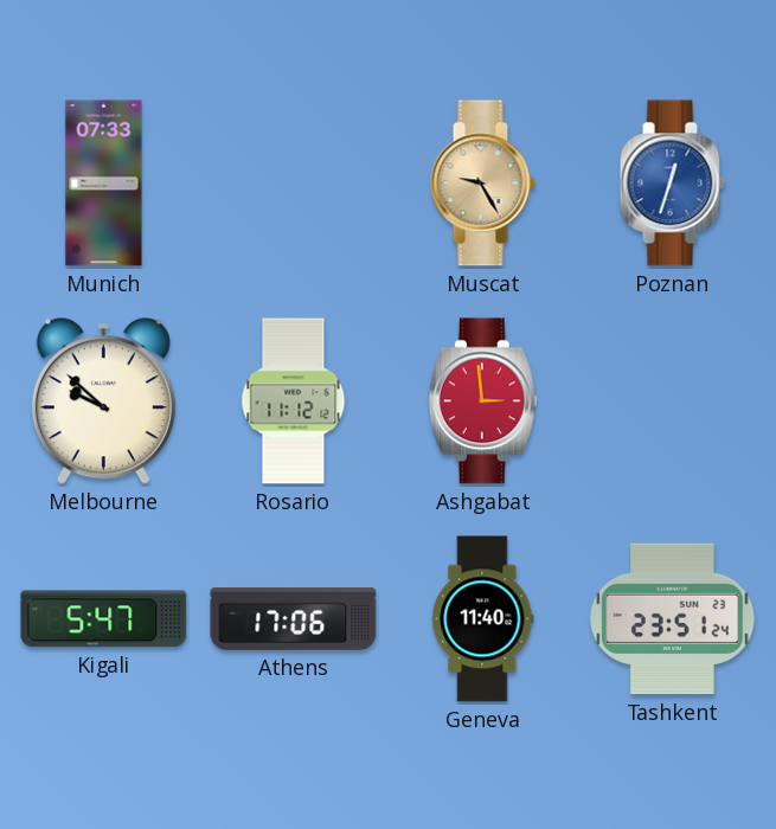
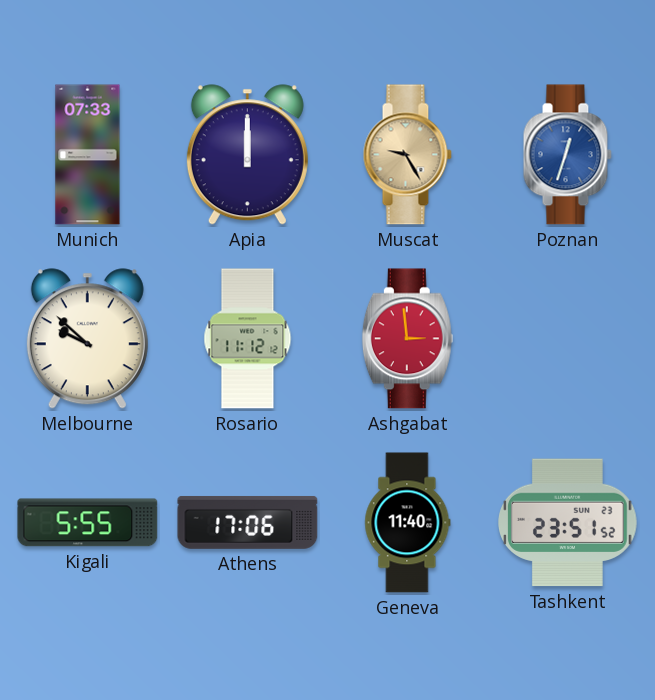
Apia: none -> 12:00 (247, 155)
Kigali: 5:47 -> 5:55 (88, 523)
Tashkent: 23:51:24 -> 23:51:52 (568, 523)
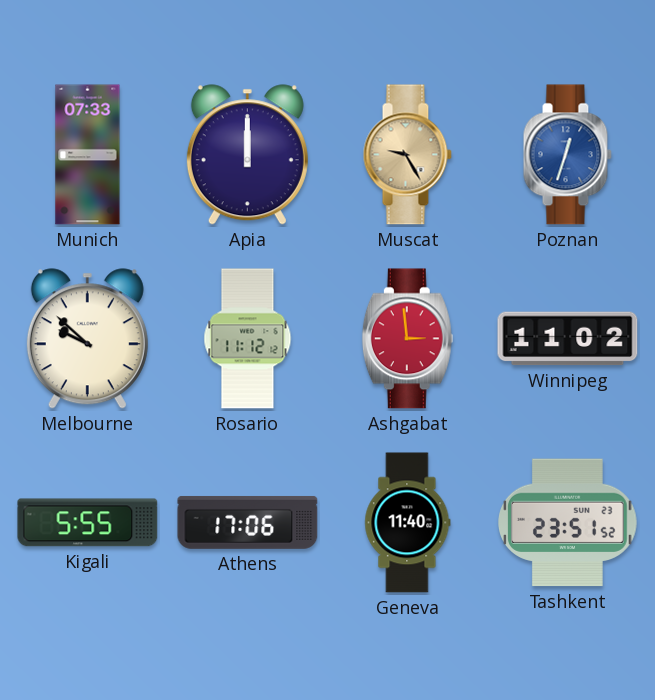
Winnipeg: none -> 11:02 (568, 339)
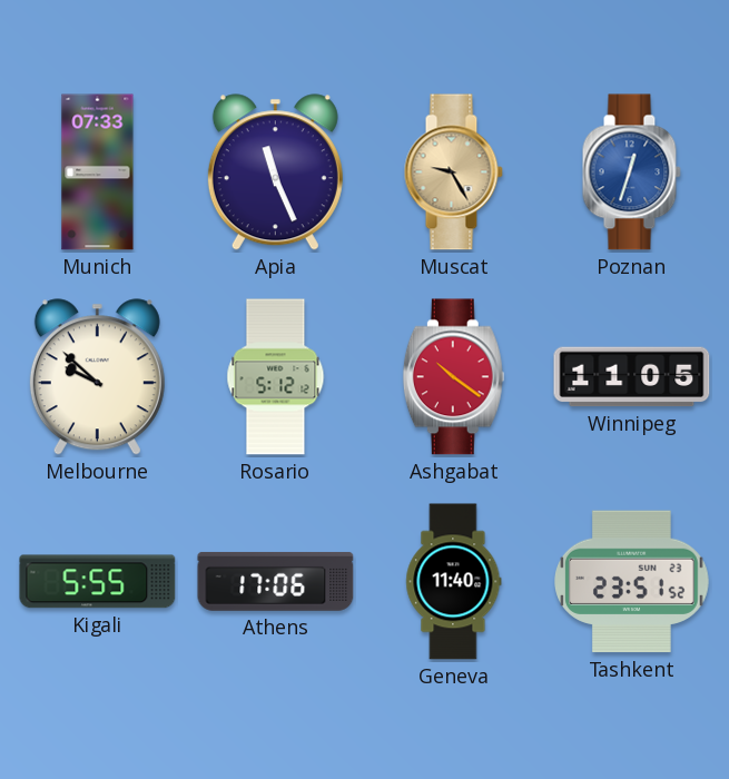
Apia: 12:00 -> 11:26 (275, 172)
Rosario: 11:12 -> 5:12 (276, 377)
Ashgabat: 2:59 -> 10:21 (453, 377)
Winnipeg: 11:02 -> 11:05 (632, 377)
